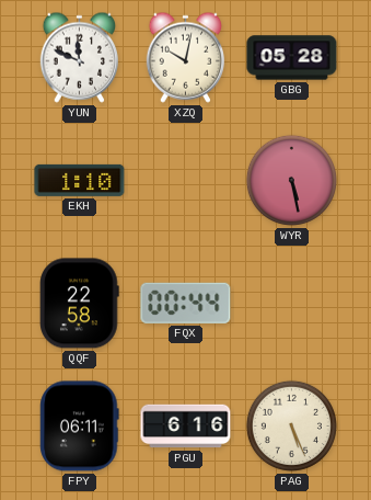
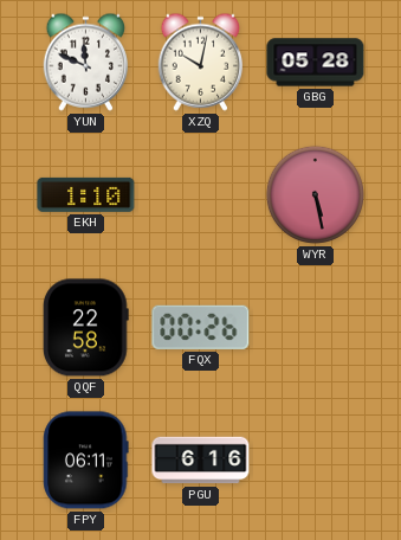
FQX: 00:44 -> 00:26 (201, 327)
PAG: 5:26 -> none (291, 425)
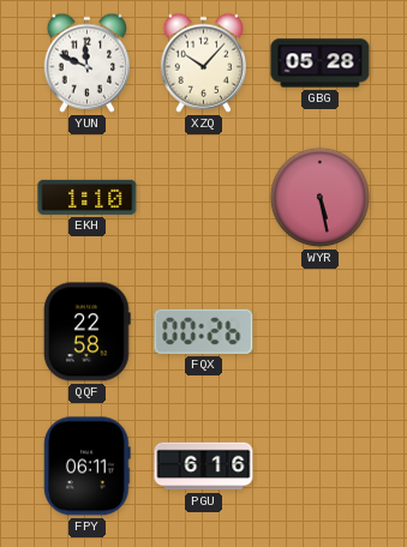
XZQ: 10:02 -> 10:07 (203, 62)
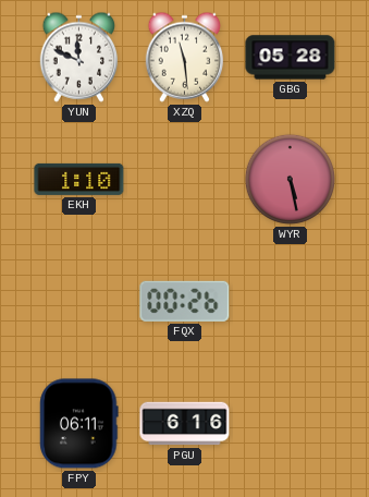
XZQ: 10:07 -> 11:29 (184, 57)
QQF: 22:58 -> none (88, 332)
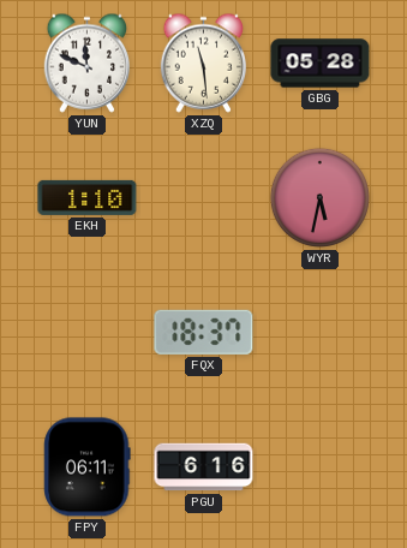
WYR: 5:28 -> 5:32 (319, 197)
FQX: 00:26 -> 18:37 (204, 332)
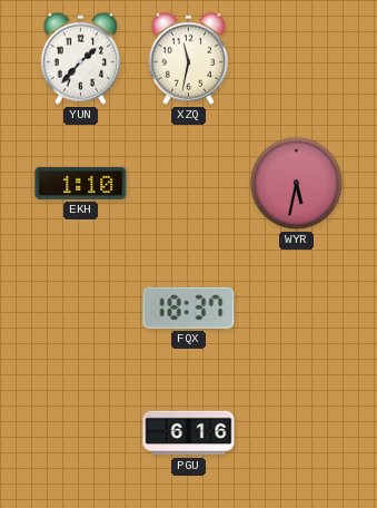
YUN: 11:49 -> 1:37 (80, 58)
XZQ: 11:29 -> 11:32 (188, 58)
GBG: 05:28 -> none (321, 64)
FPY: 06:11 -> none (88, 467)
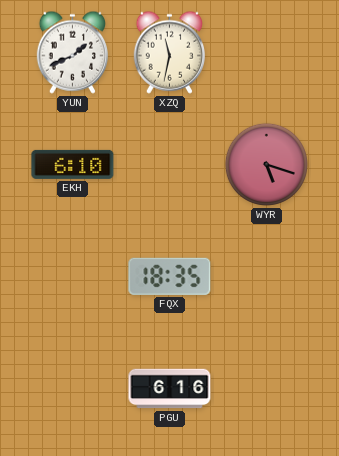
YUN: 1:37 -> 1:41 (72, 52)
EKH: 1:10 -> 6:10 (73, 164)
WYR: 5:32 -> 5:18 (266, 164)
FQX: 18:37 -> 18:35 (170, 276)
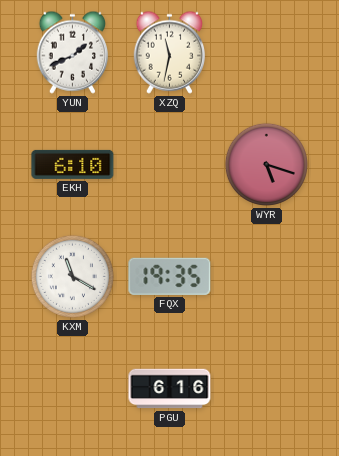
KXM: none -> 11:20 (72, 276)
FQX: 18:35 -> 19:35 (170, 276)
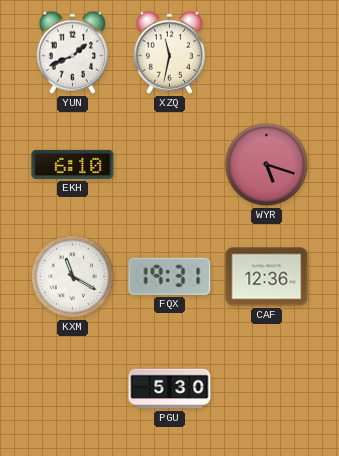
FQX: 19:35 -> 19:31 (170, 276)
CAF: none -> 12:36 (267, 277)
PGU: 6:16 -> 5:30 (170, 389)
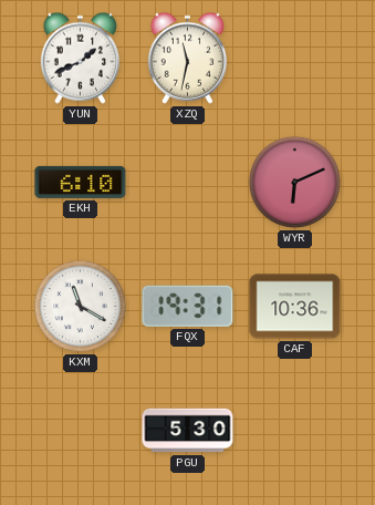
WYR: 5:18 -> 6:11 (294, 182)
CAF: 12:36 -> 10:36 (295, 307)
